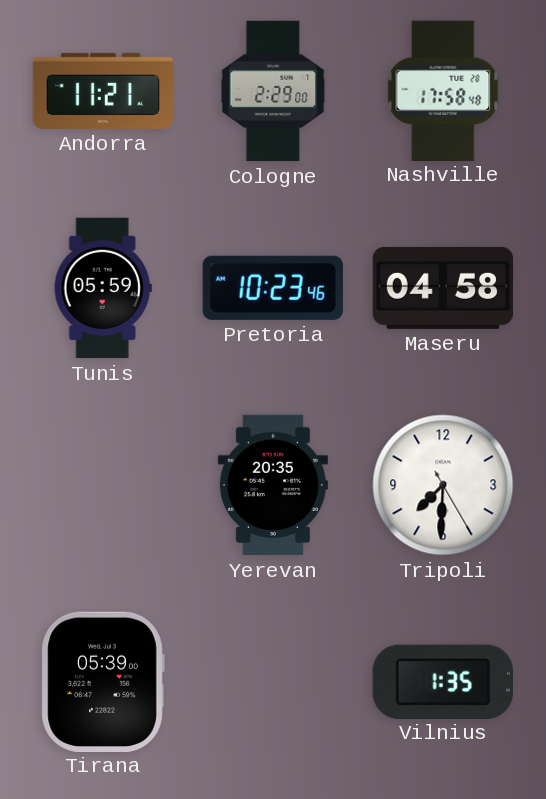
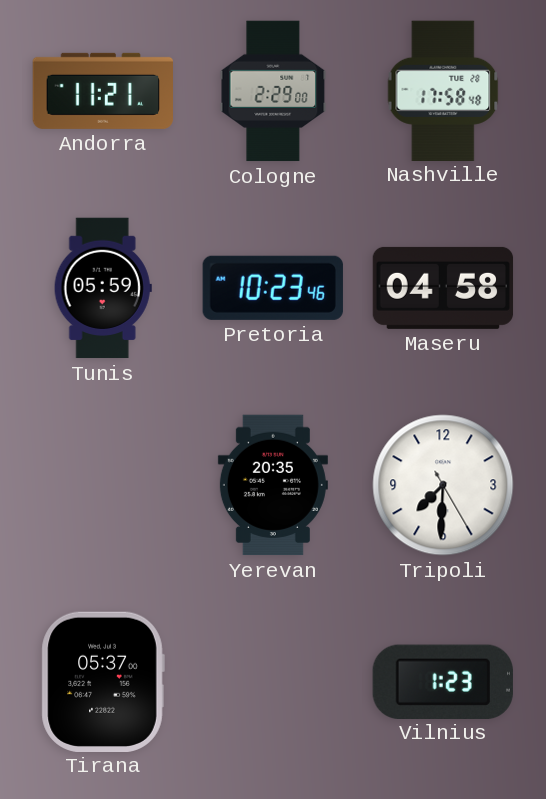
Tirana: 05:39 -> 05:37 (103, 681)
Vilnius: 1:35 -> 1:23 (443, 681)
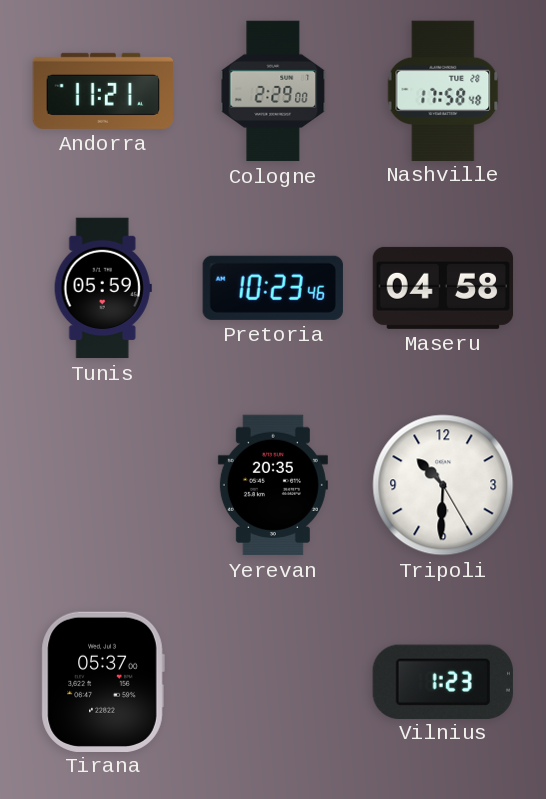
Tripoli: 7:30 -> 10:30 (443, 485)
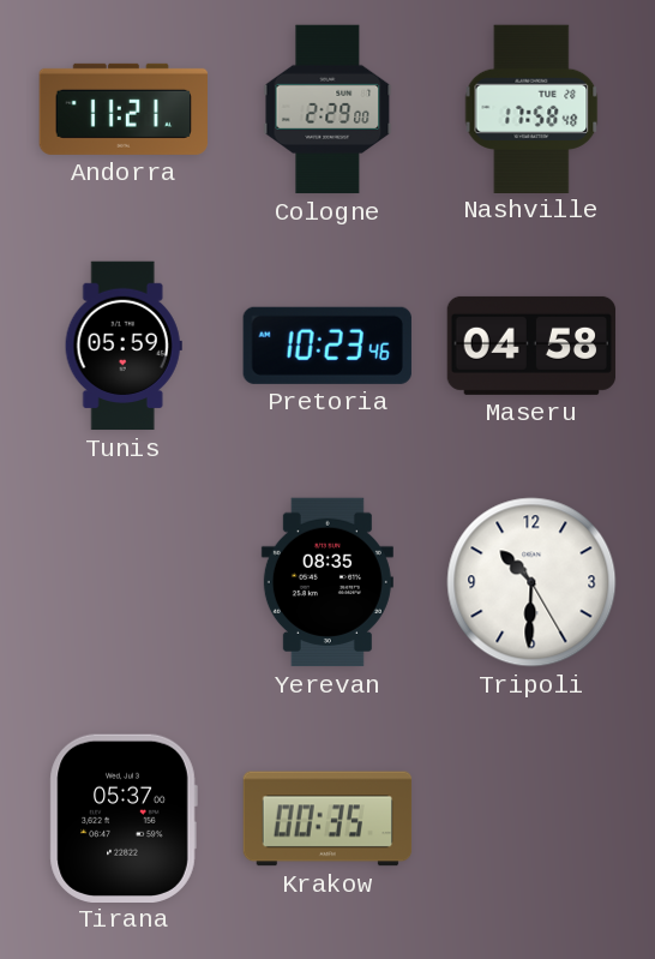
Yerevan: 20:35 -> 08:35 (327, 582)
Krakow: none -> 00:35 (327, 819)
Vilnius: 1:23 -> none (443, 681)
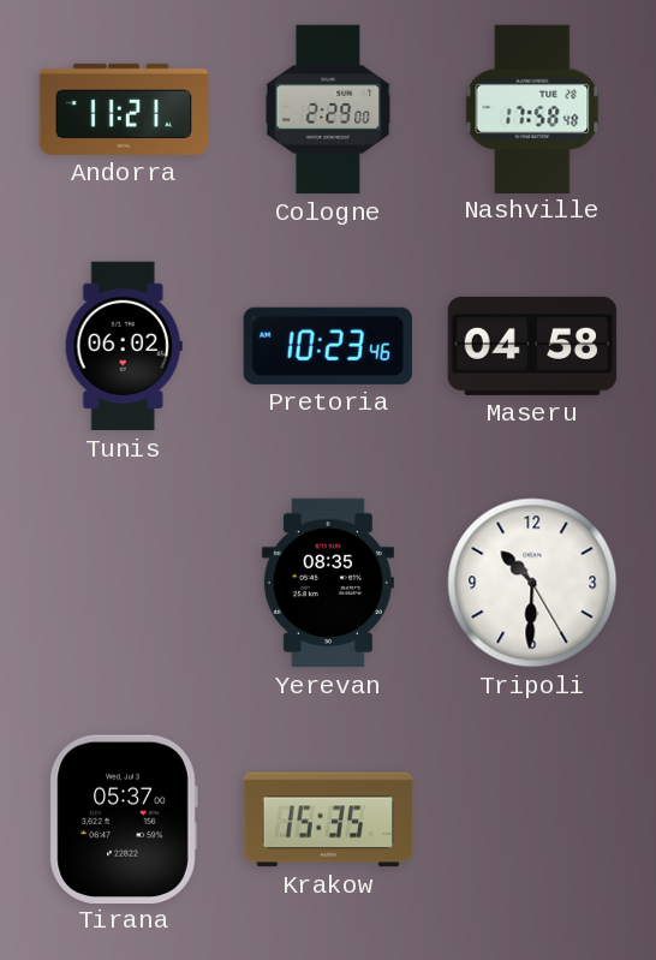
Tunis: 05:59 -> 06:02 (124, 346)
Krakow: 00:35 -> 15:35 (328, 819)
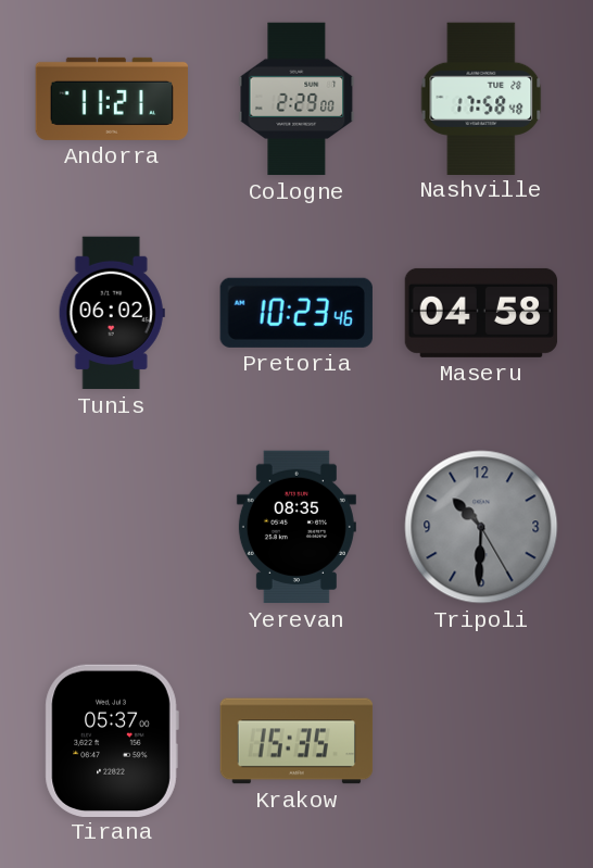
Tripoli dial: white -> grey (481, 527)
